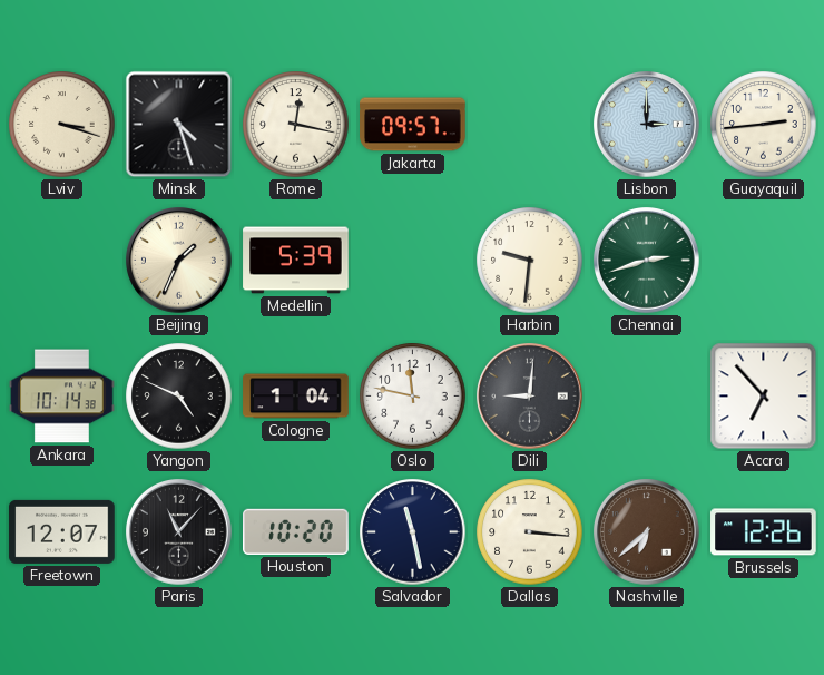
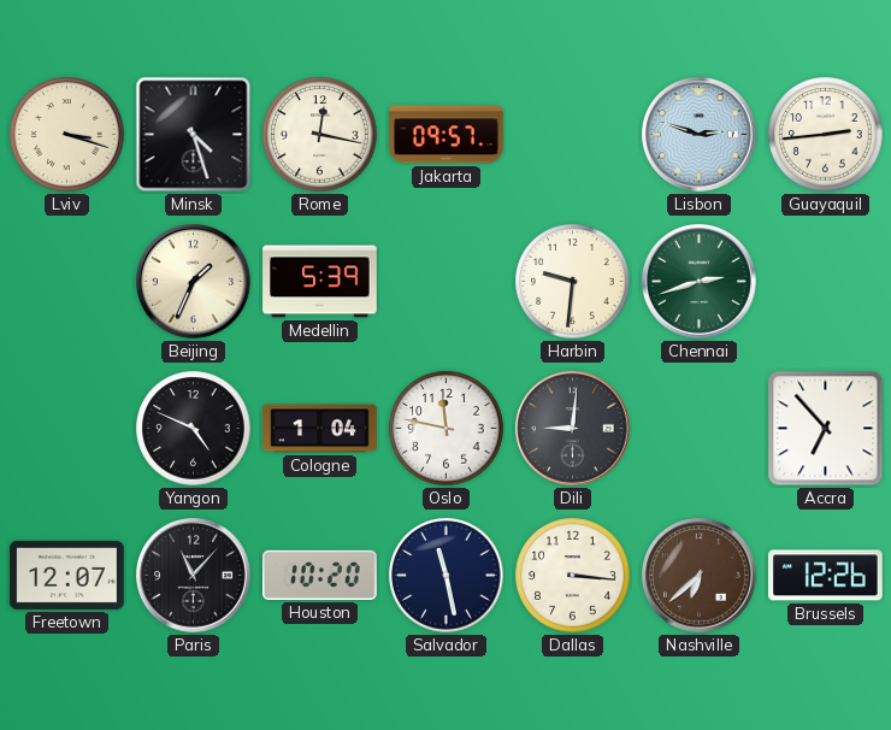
Lisbon: 3:00 -> 2:48 (700, 135)
Ankara: 10:14 -> none (62, 397)
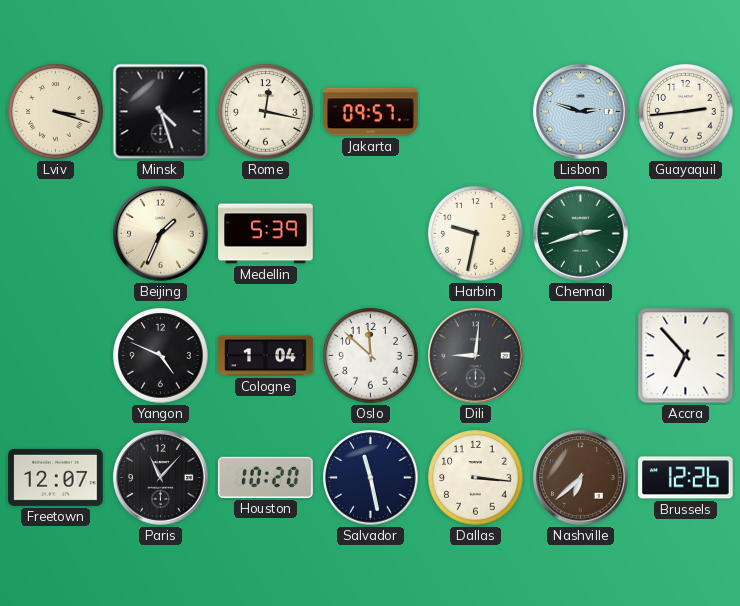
Harbin: 9:31 -> 9:32 (476, 234)
Oslo: 11:47 -> 11:52 (371, 356)
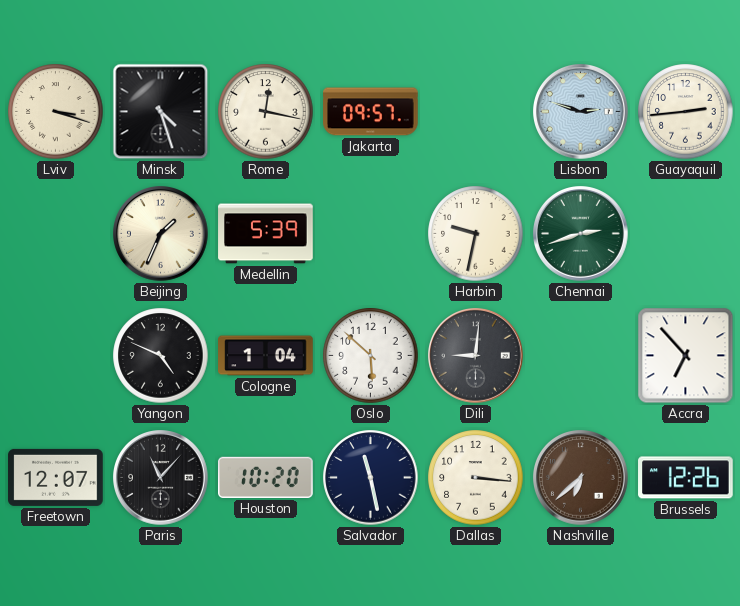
Oslo: 11:52 -> 5:52 (371, 356)
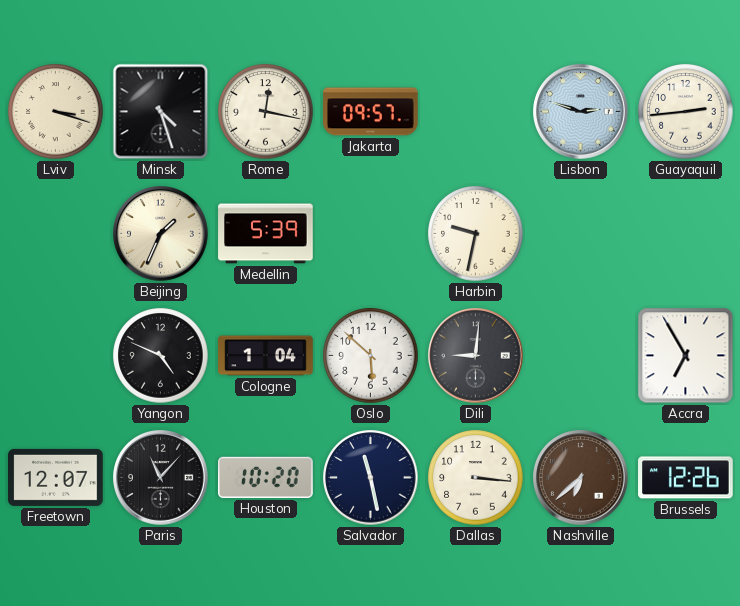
Chennai: 2:42 -> none (581, 234)
Accra: 6:53 -> 6:55 (686, 356)
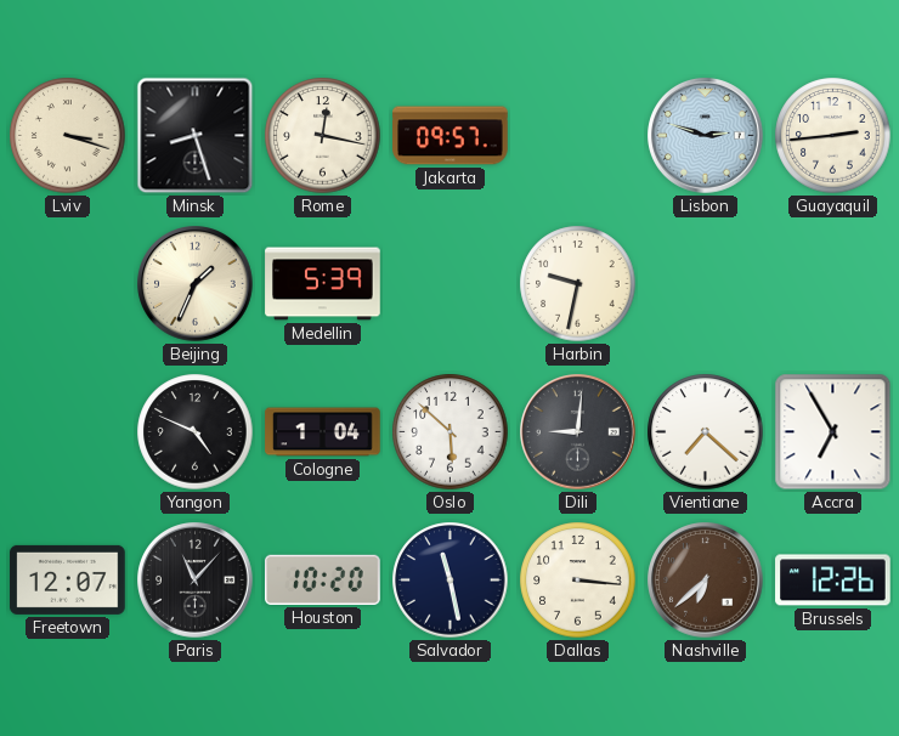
Minsk: 4:27 -> 8:27 (196, 136)
Vientiane: none -> 7:22 (706, 432)
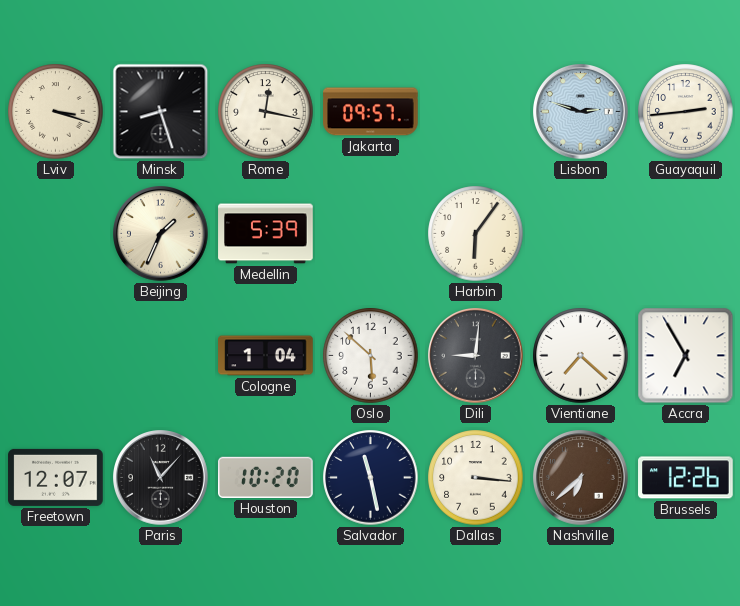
Harbin: 9:32 -> 6:06 (476, 234)
Yangon: 4:49 -> none (196, 432)
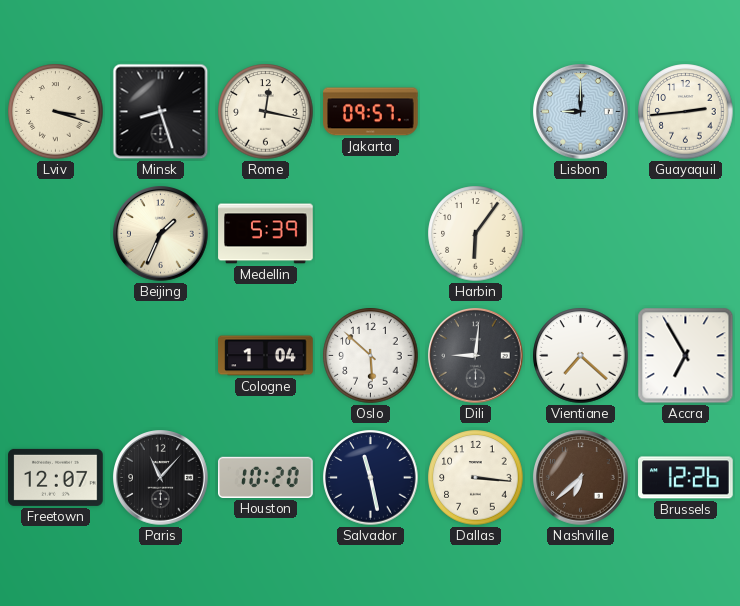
Lisbon: 2:48 -> 9:00 (581, 112)
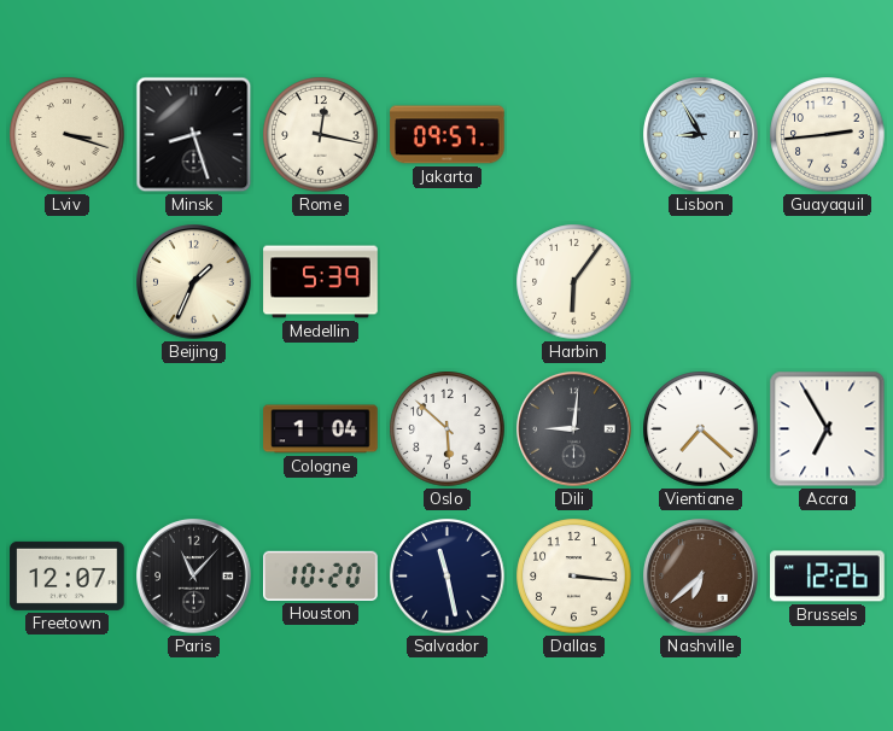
Lisbon: 9:00 -> 8:55 (701, 135)
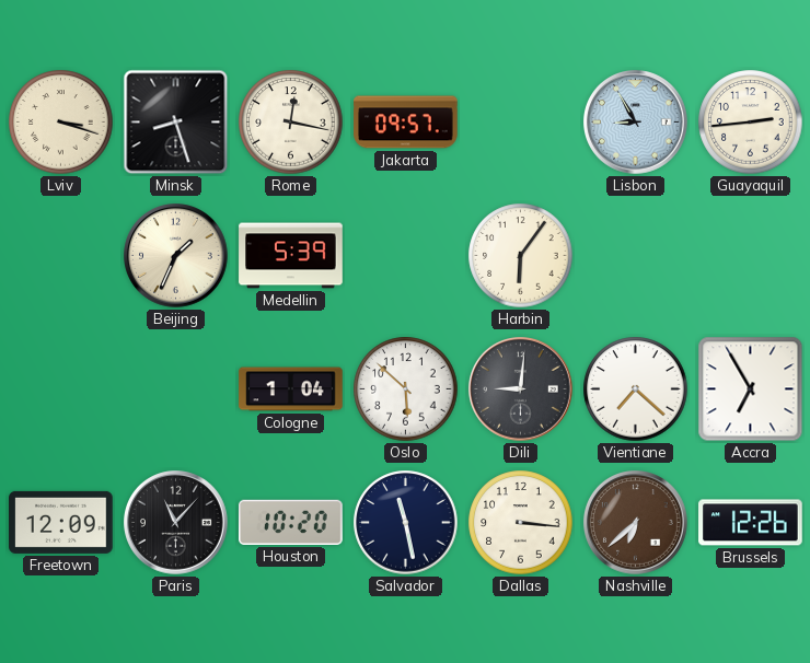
Freetown: 12:07 -> 12:09 (61, 522)
